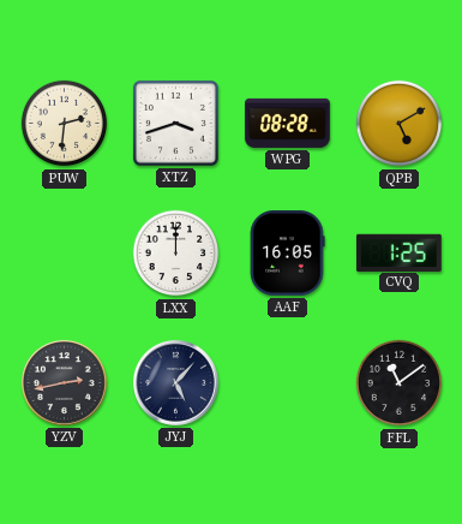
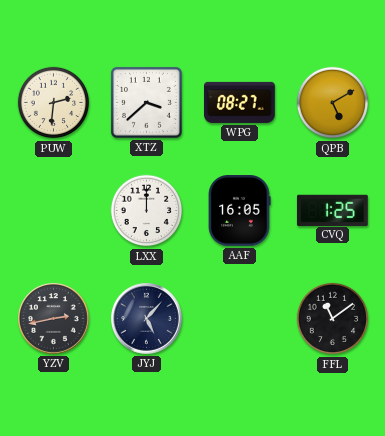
XTZ: 3:42 -> 3:38 (146, 102)
WPG: 08:28 -> 08:27 (240, 102)
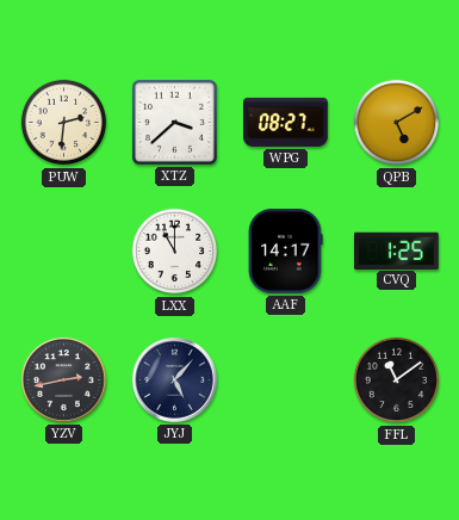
LXX: 12:00 -> 11:00 (175, 252)
AAF: 16:05 -> 14:17 (285, 252)
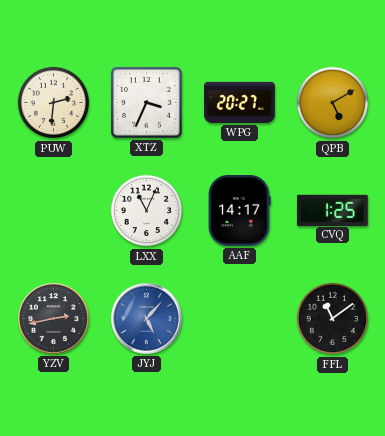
XTZ: 3:38 -> 3:34 (146, 102)
WPG: 08:27 -> 20:27 (240, 102)
LXX: 11:00 -> 11:04 (147, 211)
JYJ dial: navy -> blue (147, 319)
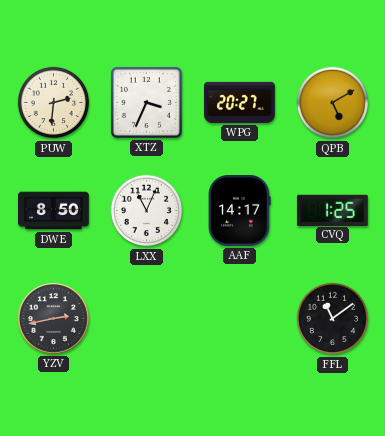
DWE: none -> 8:50 (54, 211)
JYJ: 5:07 -> none (147, 319)
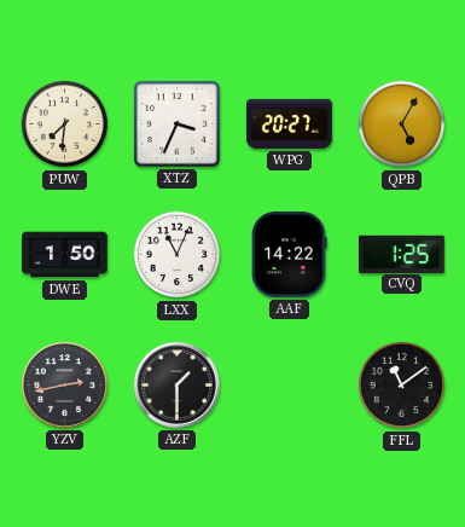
PUW: 2:31 -> 7:31 (65, 124)
QPB: 5:10 -> 5:05 (402, 124)
DWE: 8:50 -> 1:50 (65, 255)
AAF: 14:17 -> 14:22 (289, 255)
AZF: none -> 1:30 (178, 386)
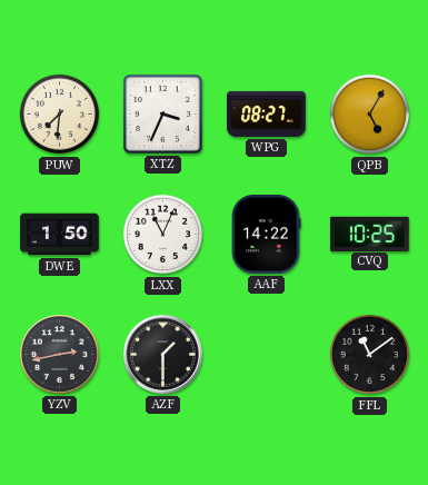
WPG: 20:27 -> 08:27 (267, 113)
CVQ: 1:25 -> 10:25 (369, 234)
